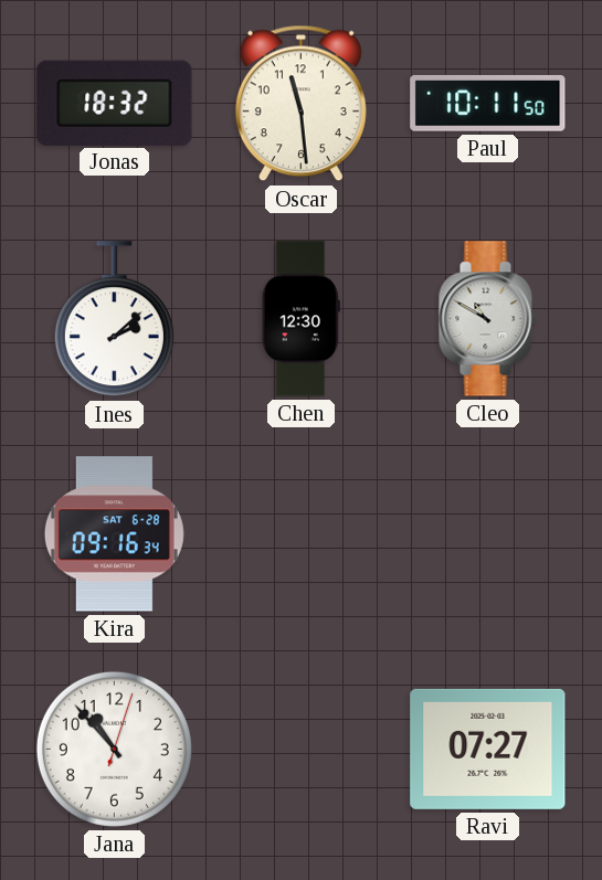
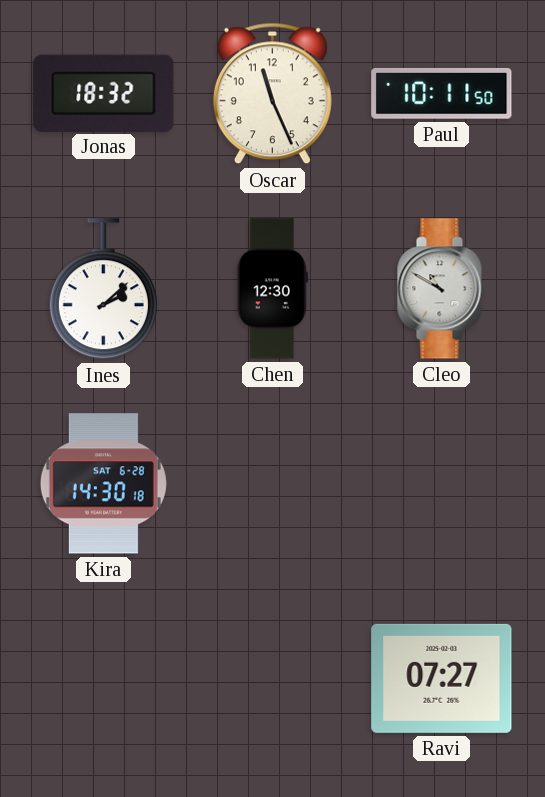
Oscar: 11:29 -> 11:26 (272, 94)
Kira: 09:16 -> 14:30 (103, 484)
Jana: 10:53 -> none (114, 749)
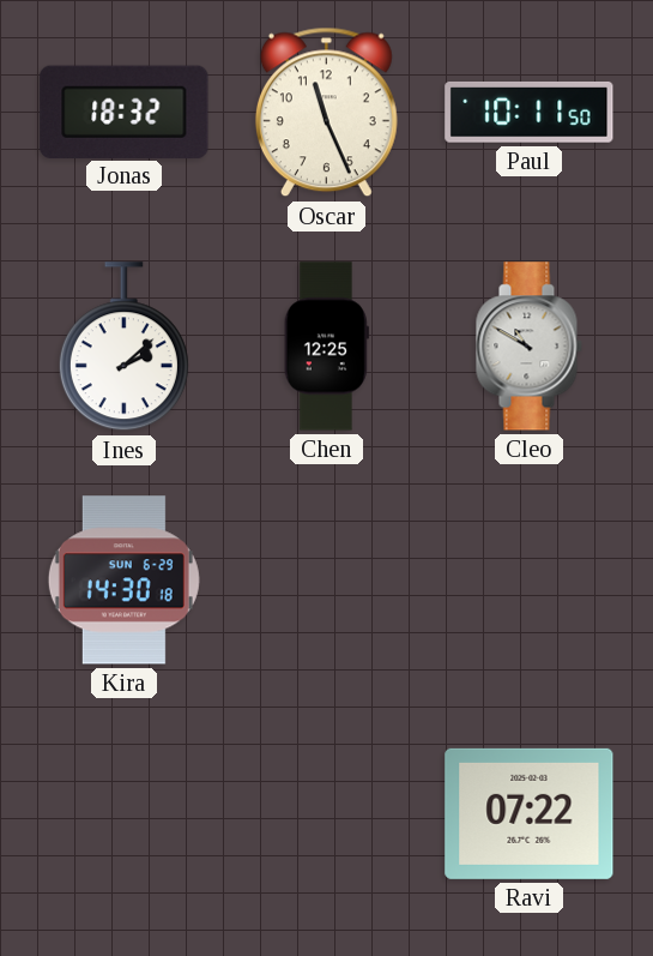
Chen: 12:30 -> 12:25 (326, 347)
Kira date: SAT 6-28 -> SUN 6-29 (123, 581)
Ravi: 07:27 -> 07:22 (530, 813)
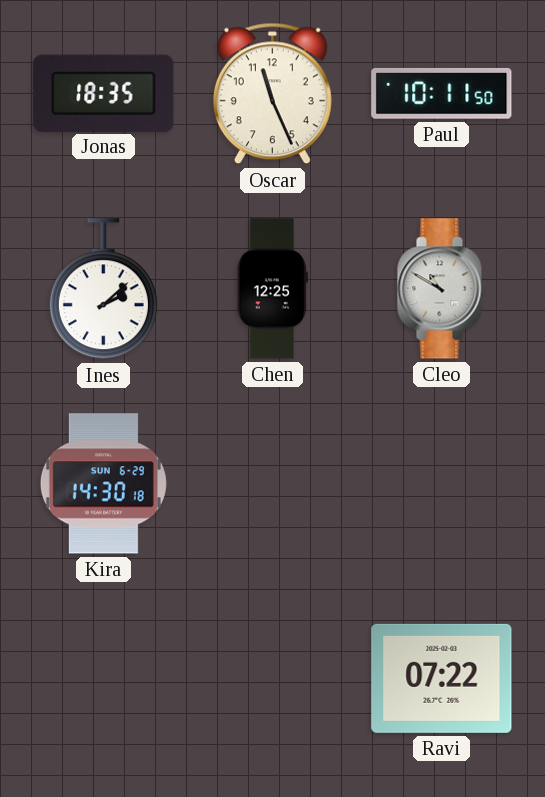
Jonas: 18:32 -> 18:35 (104, 93)
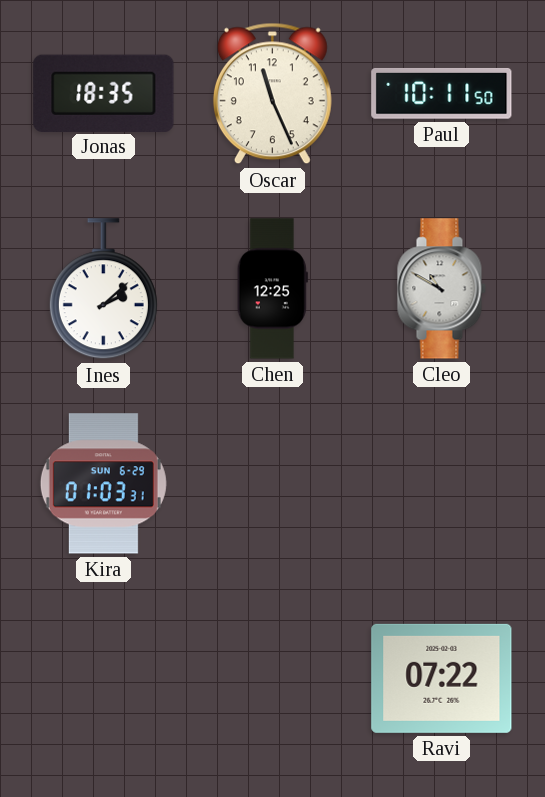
Kira: 14:30 -> 01:03 (103, 484)
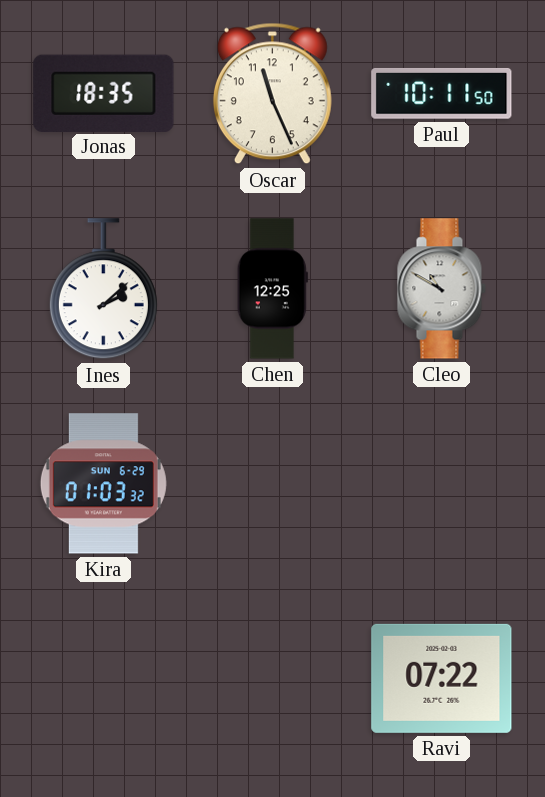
Kira: 01:03:31 -> 01:03:32 (103, 484)
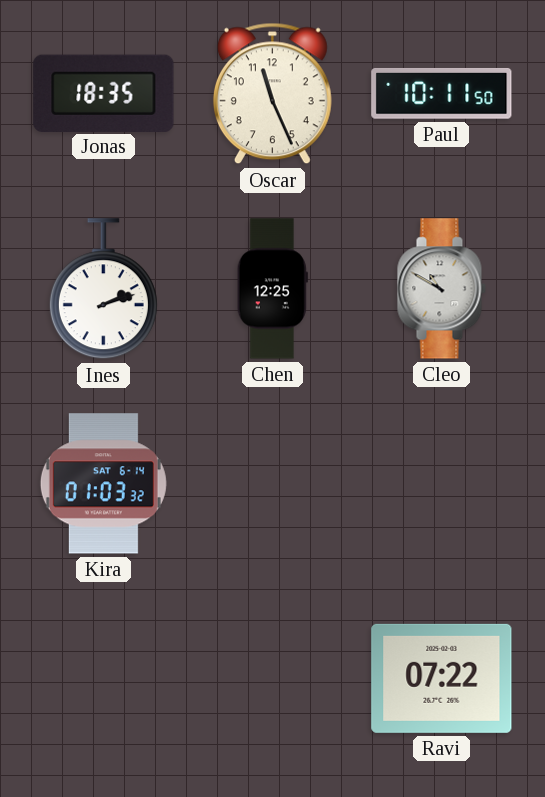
Ines: 2:08 -> 2:12 (103, 289)
Kira date: SUN 6-29 -> SAT 6-14 (103, 484)
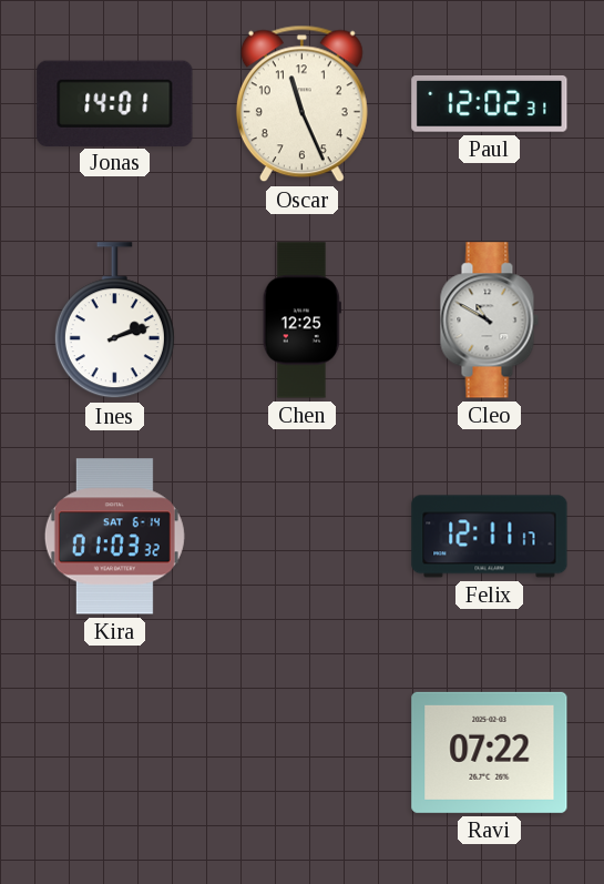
Jonas: 18:35 -> 14:01 (115, 103)
Paul: 10:11 -> 12:02 (490, 103)
Felix: none -> 12:11 (490, 537)
